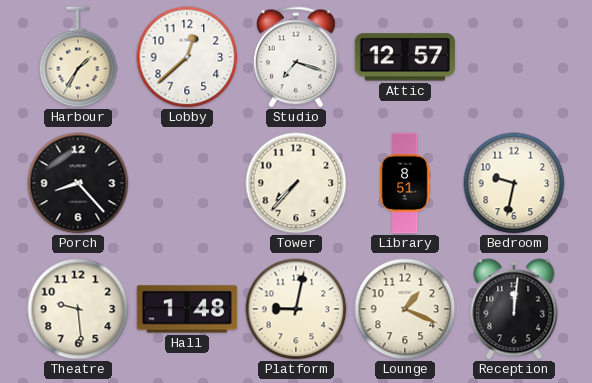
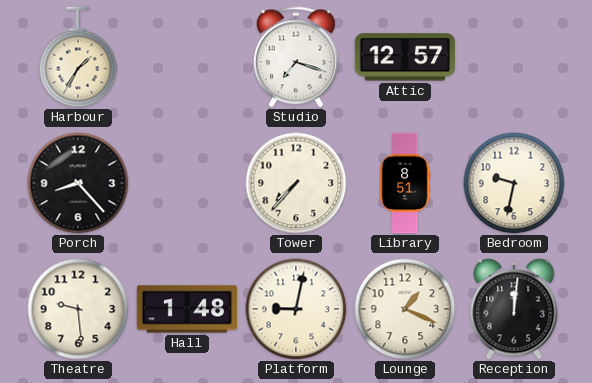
Lobby: 12:38 -> none (187, 57)
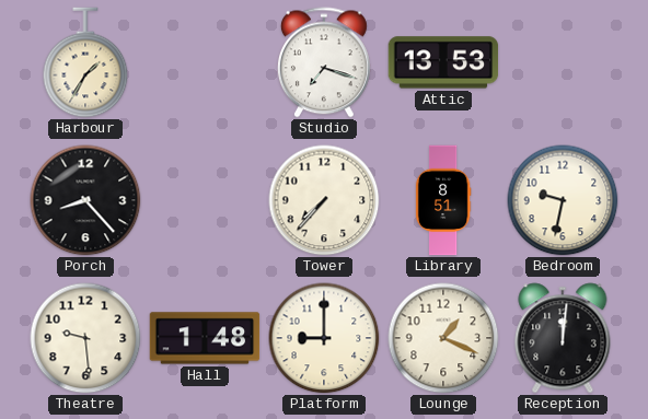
Attic: 12:57 -> 13:53 (443, 62)
Platform: 9:02 -> 9:00 (324, 338)
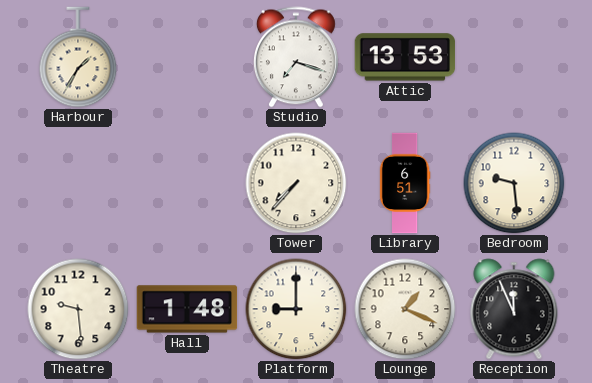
Porch: 8:23 -> none (85, 200)
Library: 8:51 -> 6:51 (405, 183)
Bedroom: 9:32 -> 9:29 (514, 183)
Reception: 12:01 -> 11:56 (514, 309)
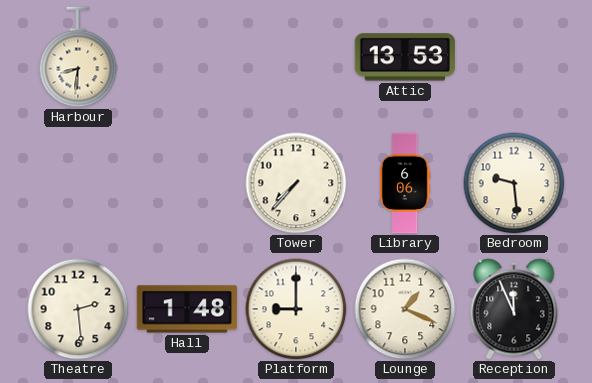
Harbour: 1:35 -> 8:31 (78, 57)
Studio: 7:18 -> none (296, 57)
Library: 6:51 -> 6:06 (405, 183)
Theatre: 9:29 -> 2:29 (78, 309)
